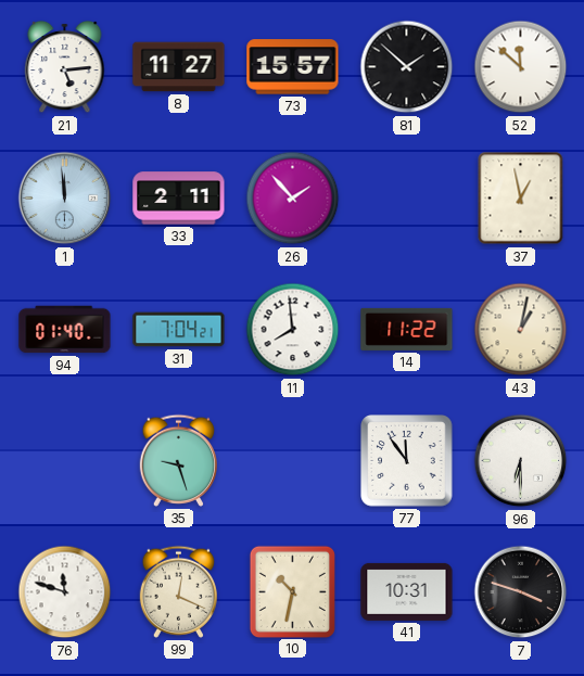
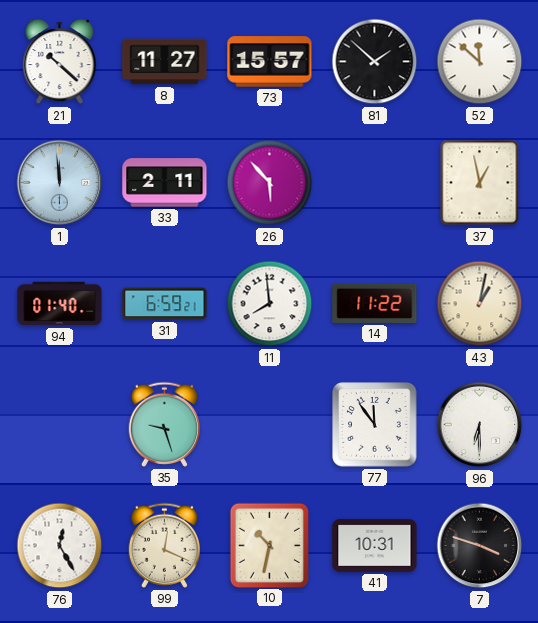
21: 5:14 -> 10:22 (60, 62)
26: 1:53 -> 5:53 (270, 183)
31: 7:04 -> 6:59 (165, 304)
76: 11:48 -> 12:25 (60, 546)
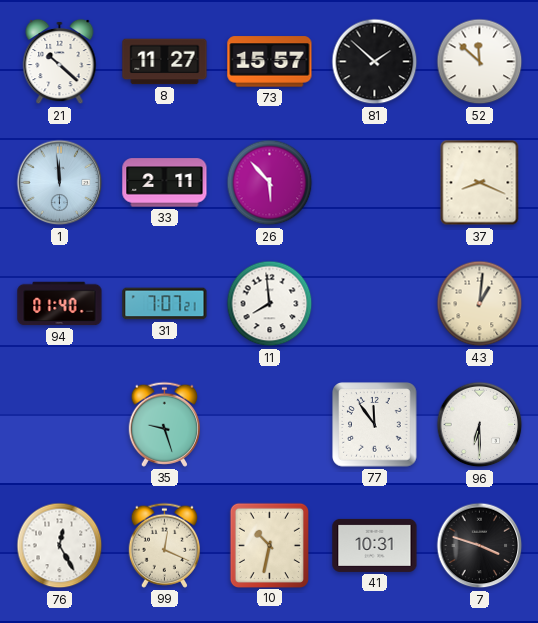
37: 12:58 -> 8:19 (480, 183)
31: 6:59 -> 7:07 (165, 304)
14: 11:22 -> none (375, 303)
43: 1:02 -> 1:01 (480, 304)
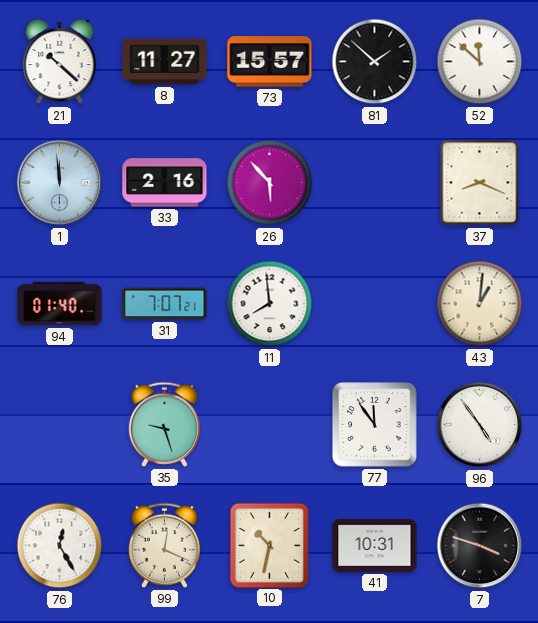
33: 2:11 -> 2:16 (165, 183)
96: 6:30 -> 4:54 (480, 425)
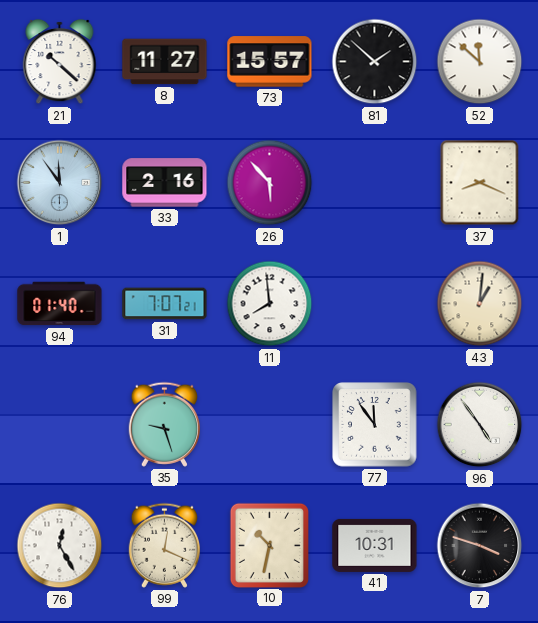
1: 11:59 -> 11:54 (60, 183)
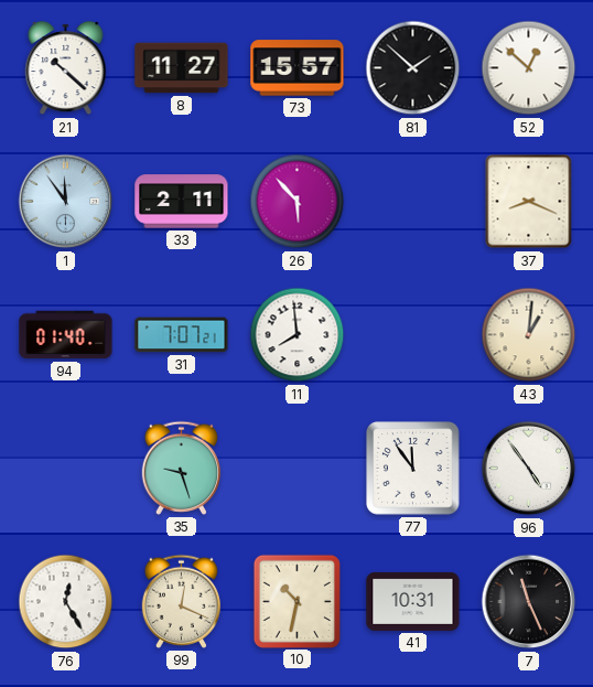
52: 11:52 -> 12:52 (529, 68)
33: 2:16 -> 2:11 (182, 202)
7: 3:48 -> 11:26 (529, 602)
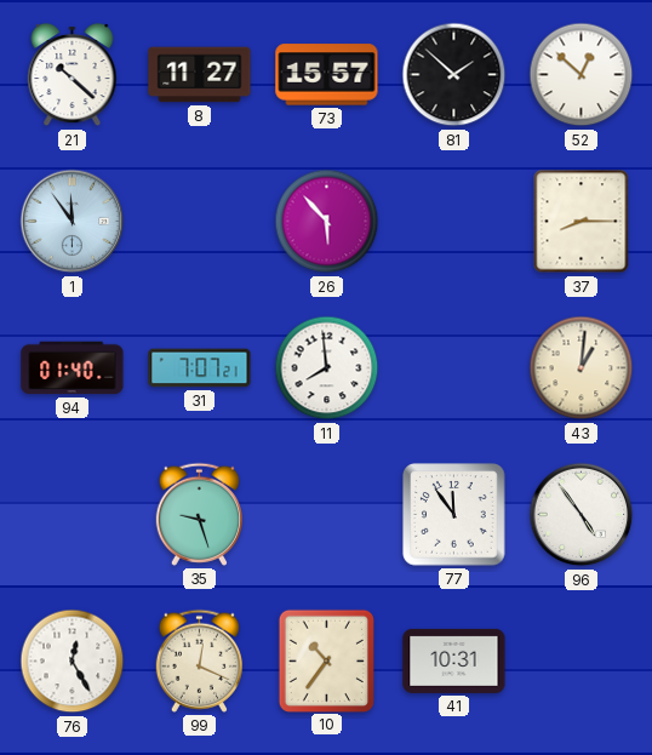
33: 2:11 -> none (182, 202)
37: 8:19 -> 8:15 (582, 222)
10: 10:32 -> 10:36 (326, 660)
7: 11:26 -> none (529, 602)
